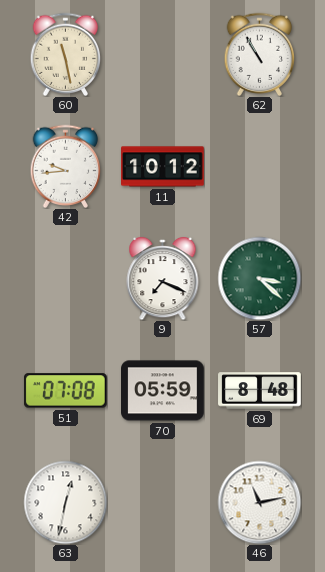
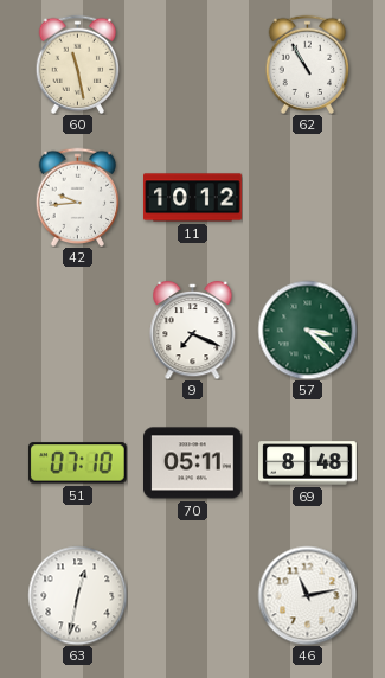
51: 07:08 -> 07:10 (78, 463)
70: 05:59 -> 05:11 (193, 463)
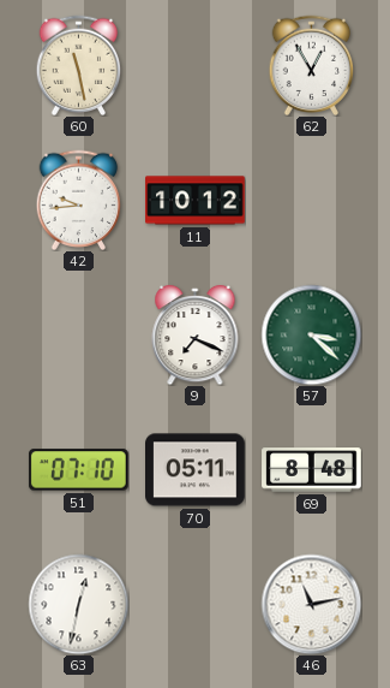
62: 10:55 -> 12:55 (312, 65)
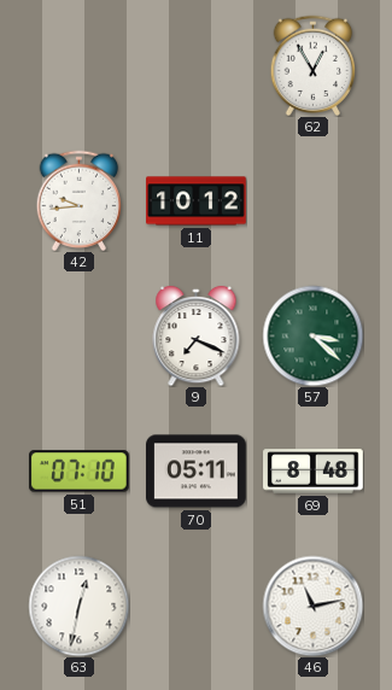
60: 11:28 -> none (79, 65)
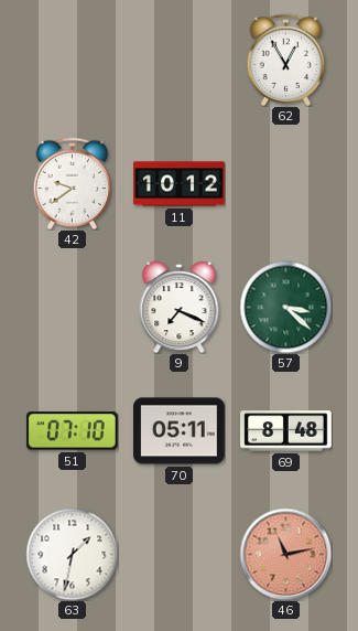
42: 9:44 -> 9:39 (73, 183)
63: 12:32 -> 1:32 (72, 554)
46 dial: white -> salmon (285, 554)
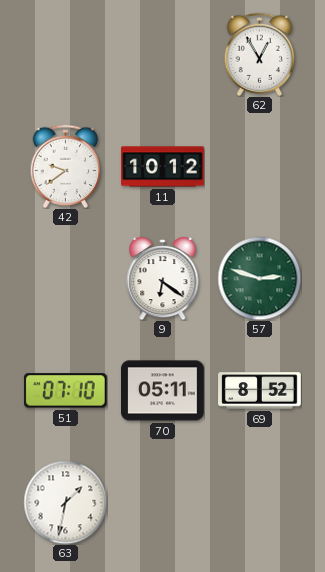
9: 7:19 -> 6:21 (163, 278)
57: 3:22 -> 2:48 (259, 278)
69: 8:48 -> 8:52 (260, 391)
46: 11:13 -> none (285, 554)
